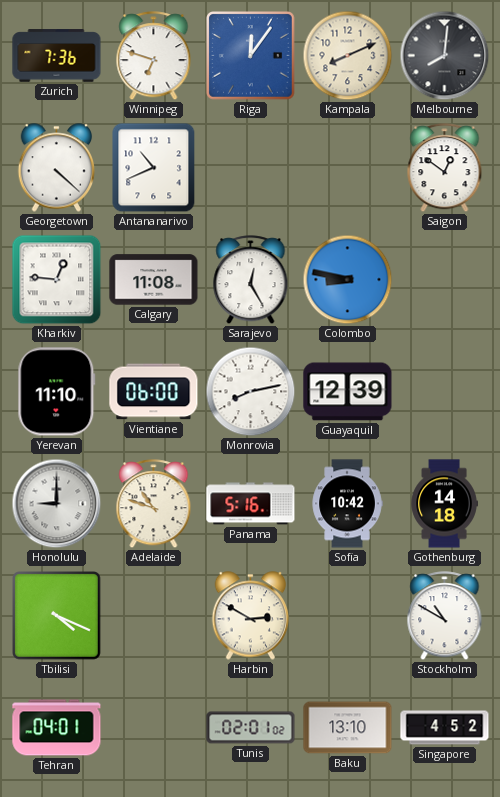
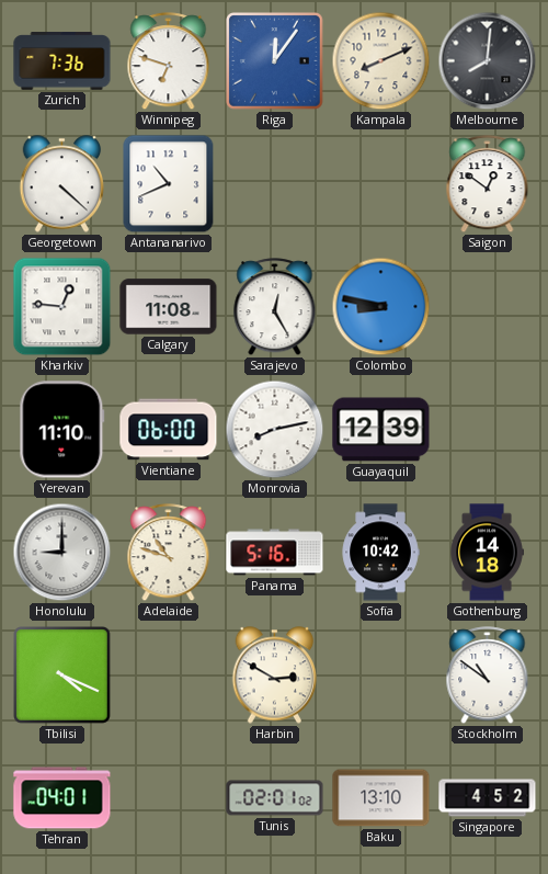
Stockholm: 10:50 -> 10:51 (488, 676)
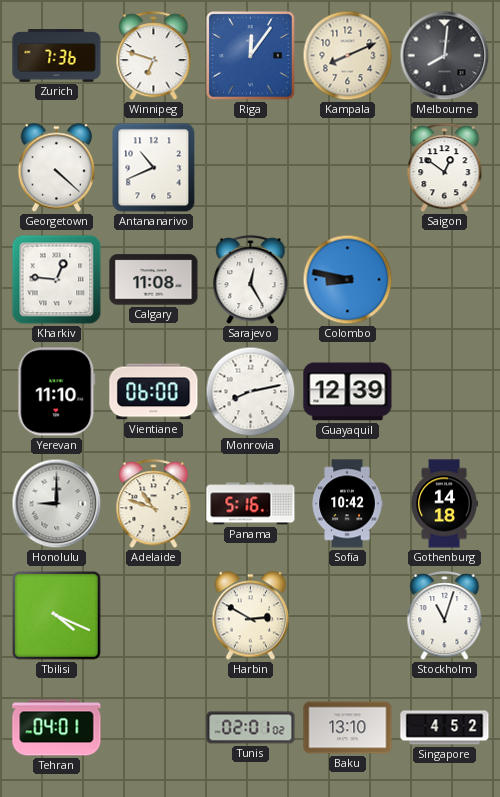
Stockholm: 10:51 -> 11:03 (445, 616)
